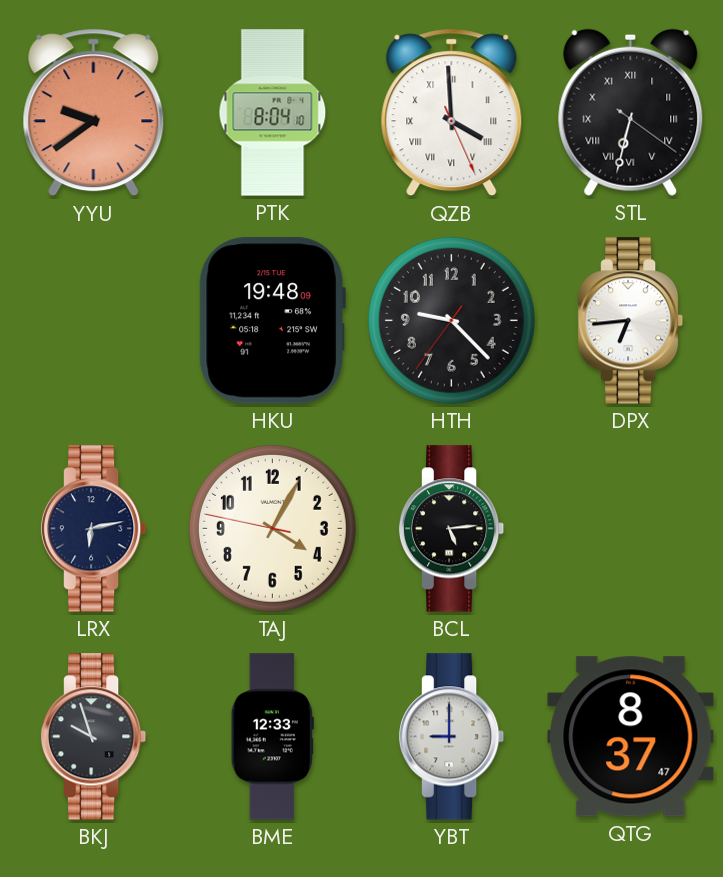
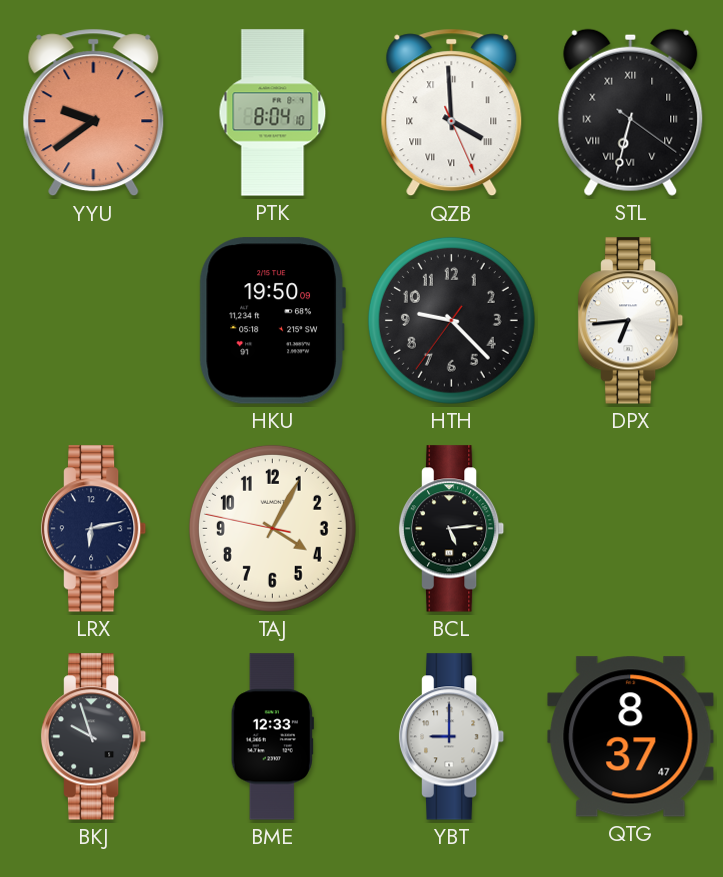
HKU: 19:48 -> 19:50 (272, 321)
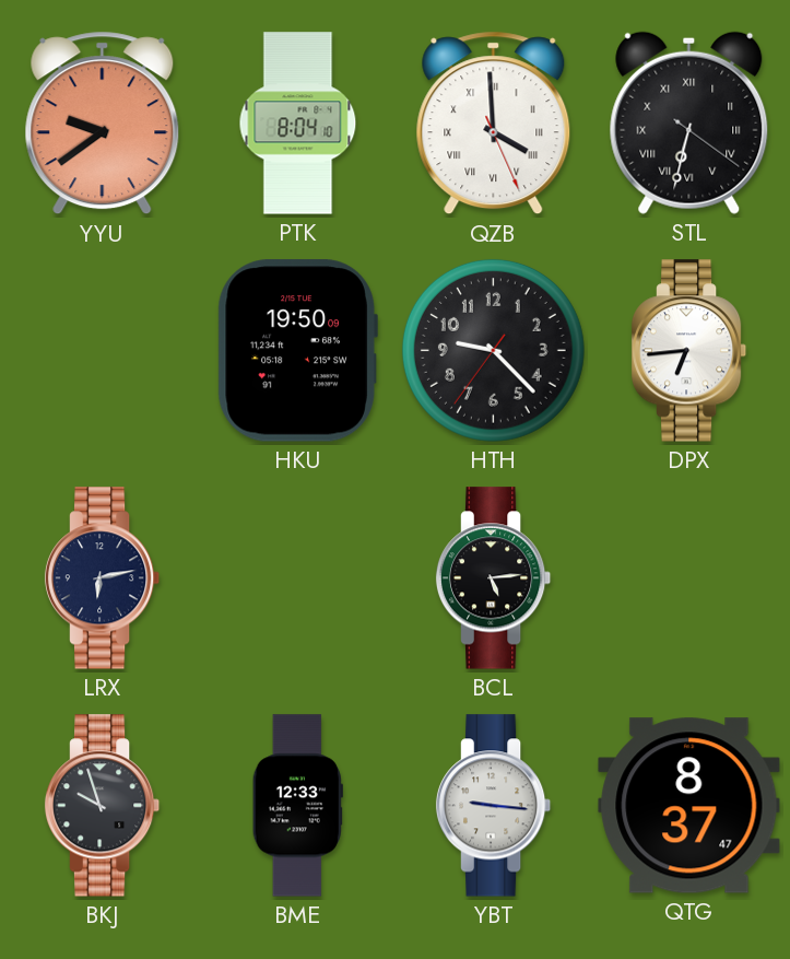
TAJ: 4:04 -> none (272, 528)
YBT: 9:00 -> 9:16 (494, 806)
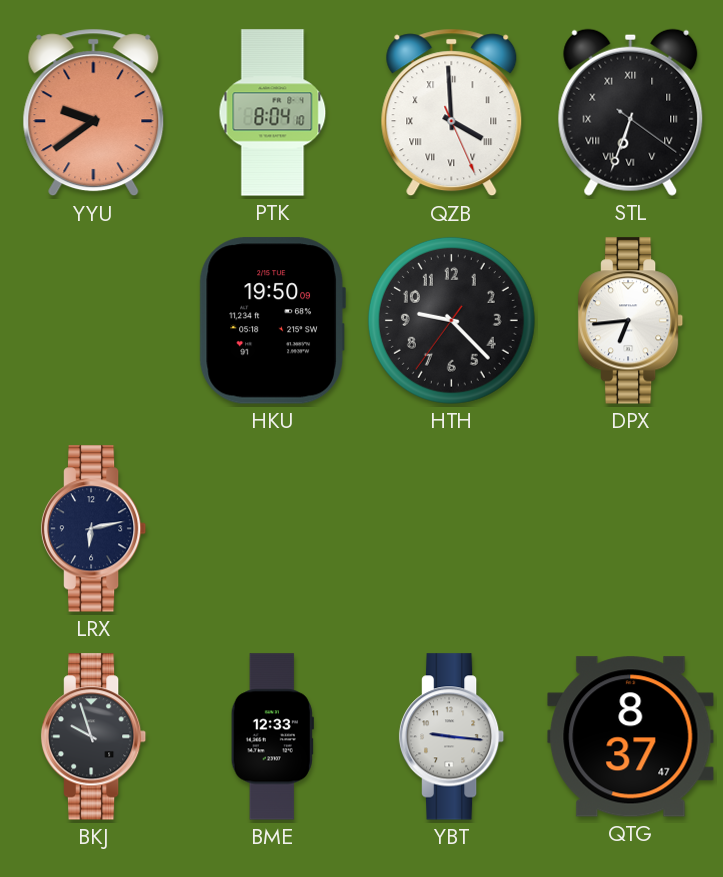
STL: 6:32 -> 6:33 (631, 112)
BCL: 5:14 -> none (494, 578)
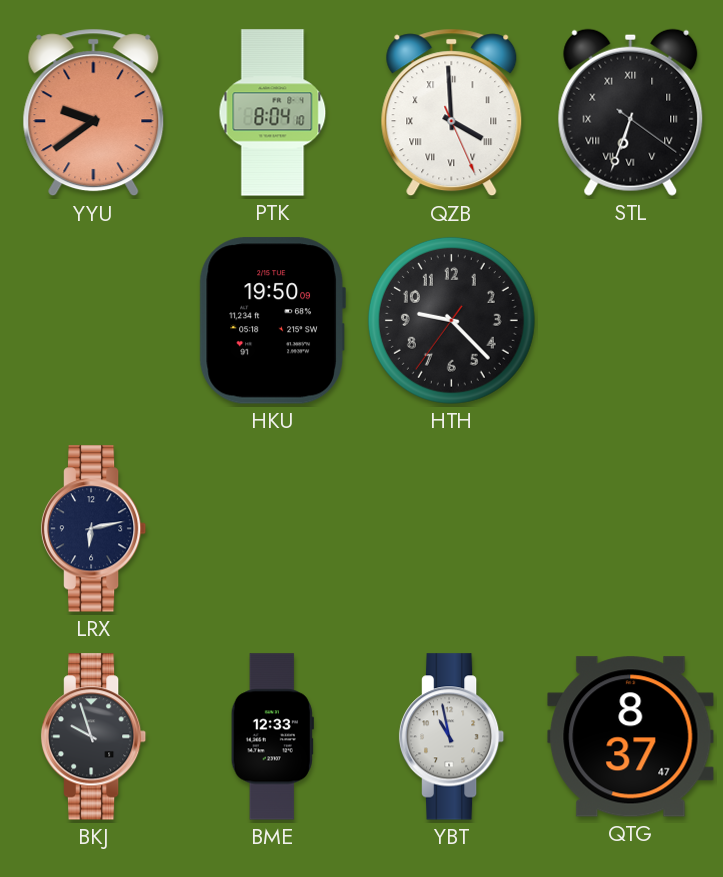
DPX: 6:44 -> none (631, 321)
YBT: 9:16 -> 10:58 (452, 737)
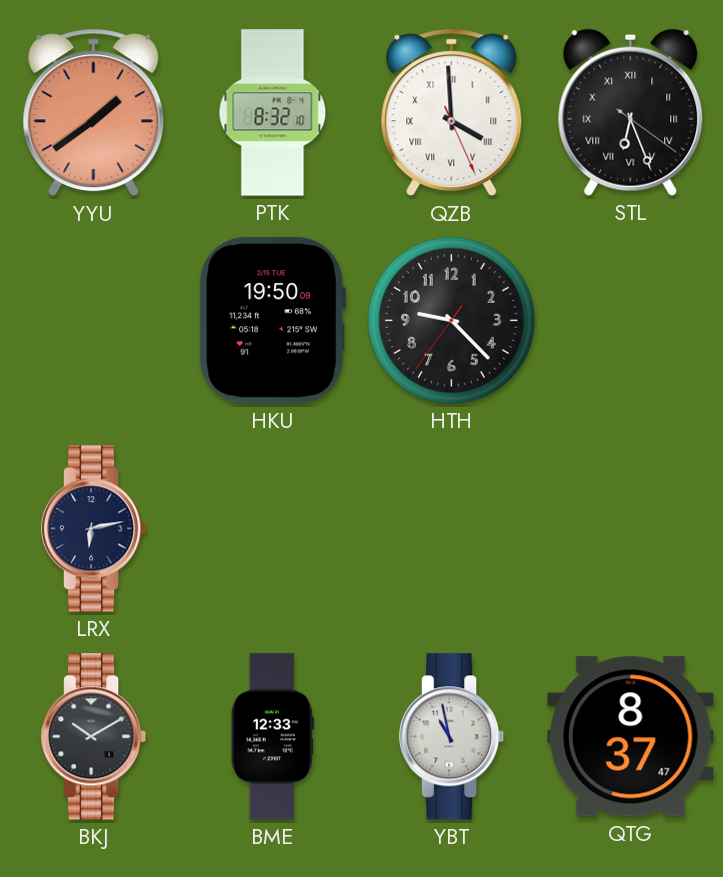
YYU: 9:39 -> 1:39 (94, 113)
PTK: 8:04 -> 8:32 (273, 113)
STL: 6:33 -> 6:26 (631, 112)
BKJ: 9:57 -> 10:10 (94, 737)
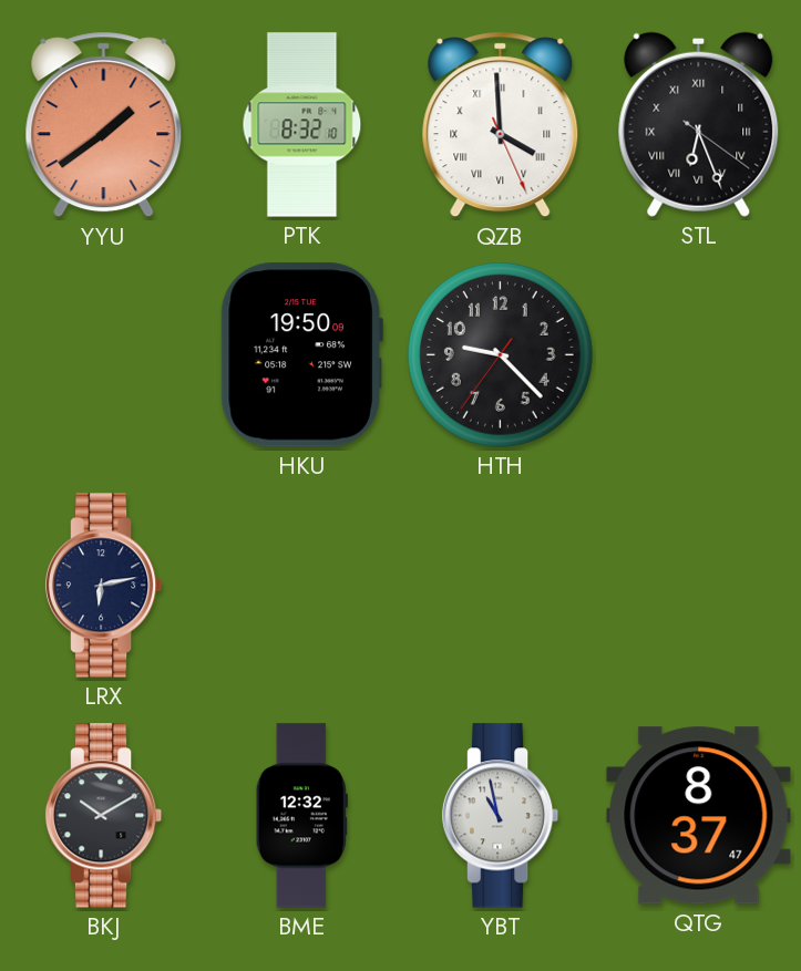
BME: 12:33 -> 12:32 (301, 816)
